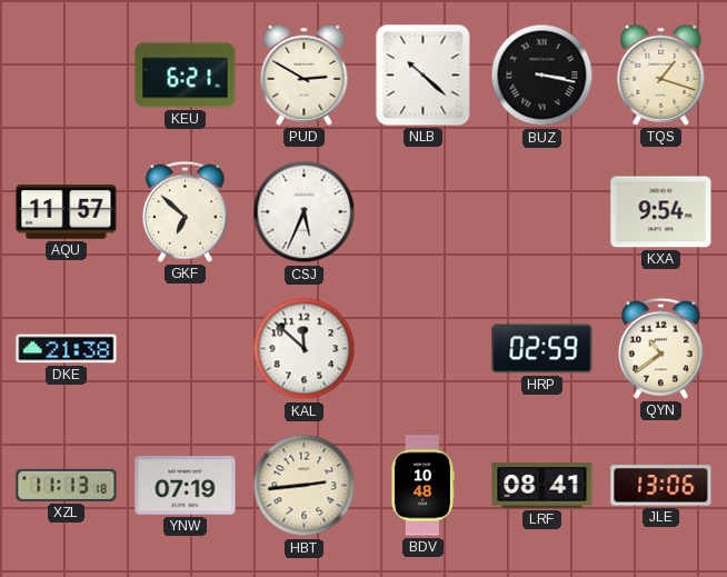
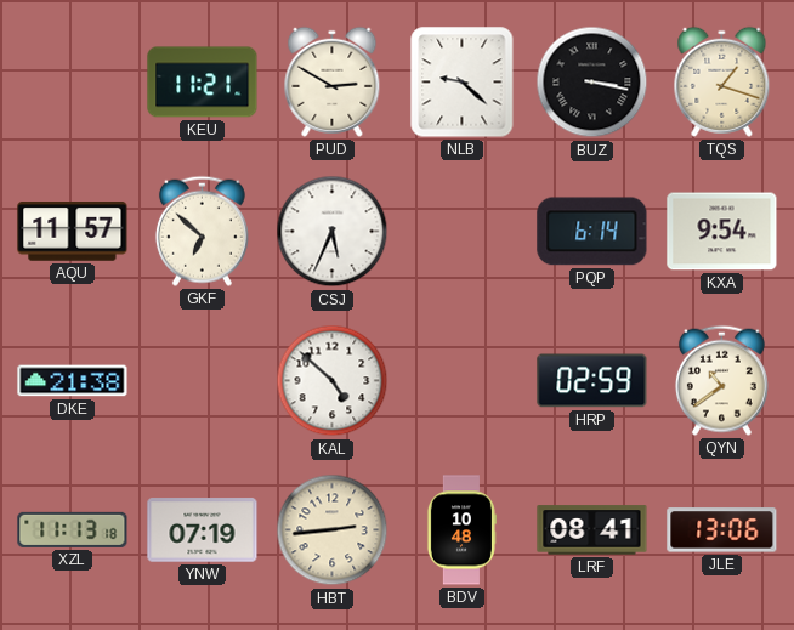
KEU: 6:21 -> 11:21 (203, 83)
NLB: 10:22 -> 9:22 (463, 83)
PQP: none -> 6:14 (592, 232)
KAL: 11:52 -> 4:52 (333, 381)
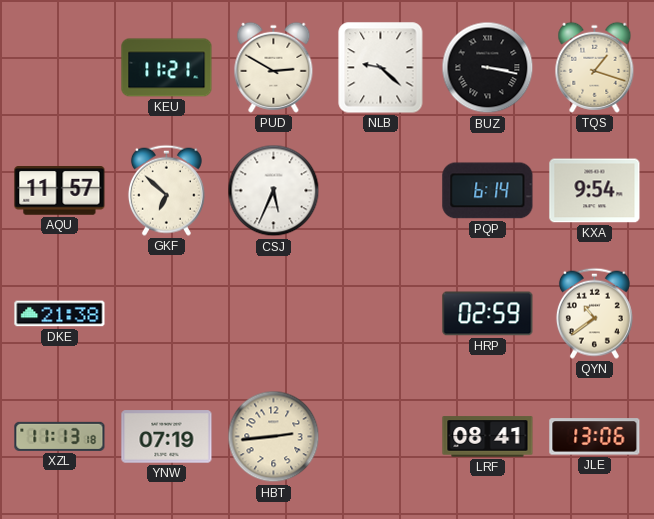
KAL: 4:52 -> none (333, 381)
BDV: 10:48 -> none (461, 530)
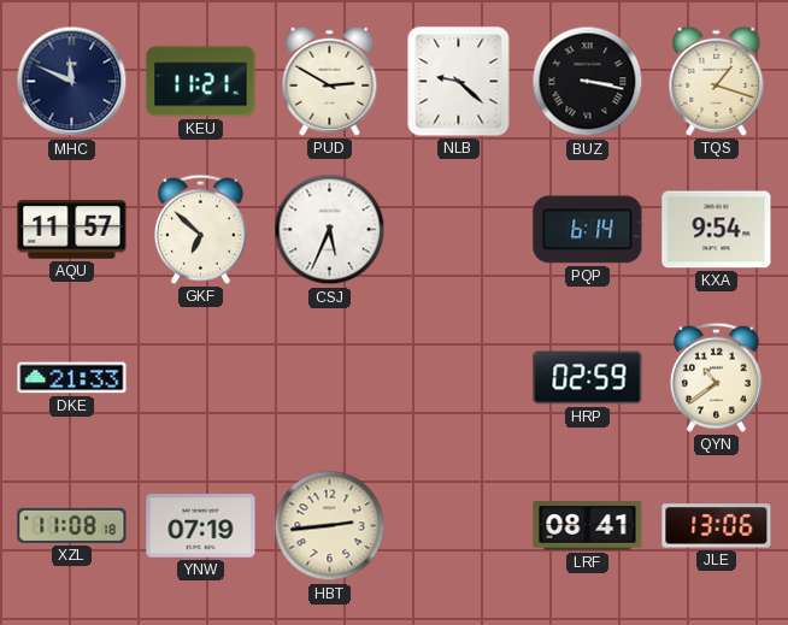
MHC: none -> 11:49 (72, 82)
DKE: 21:38 -> 21:33 (72, 378)
XZL: 11:13 -> 11:08 (72, 525)
